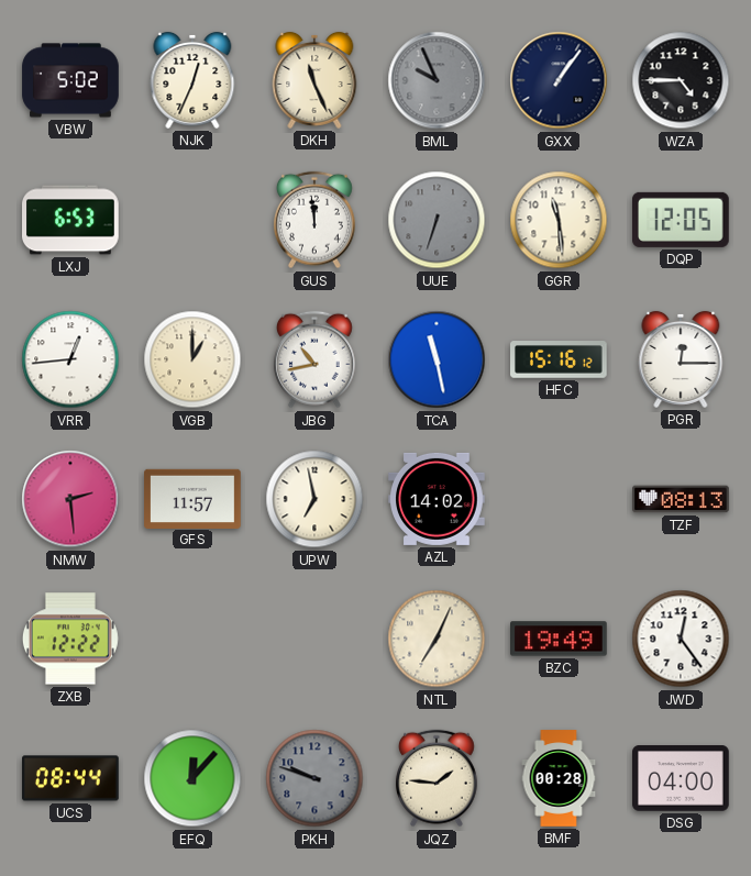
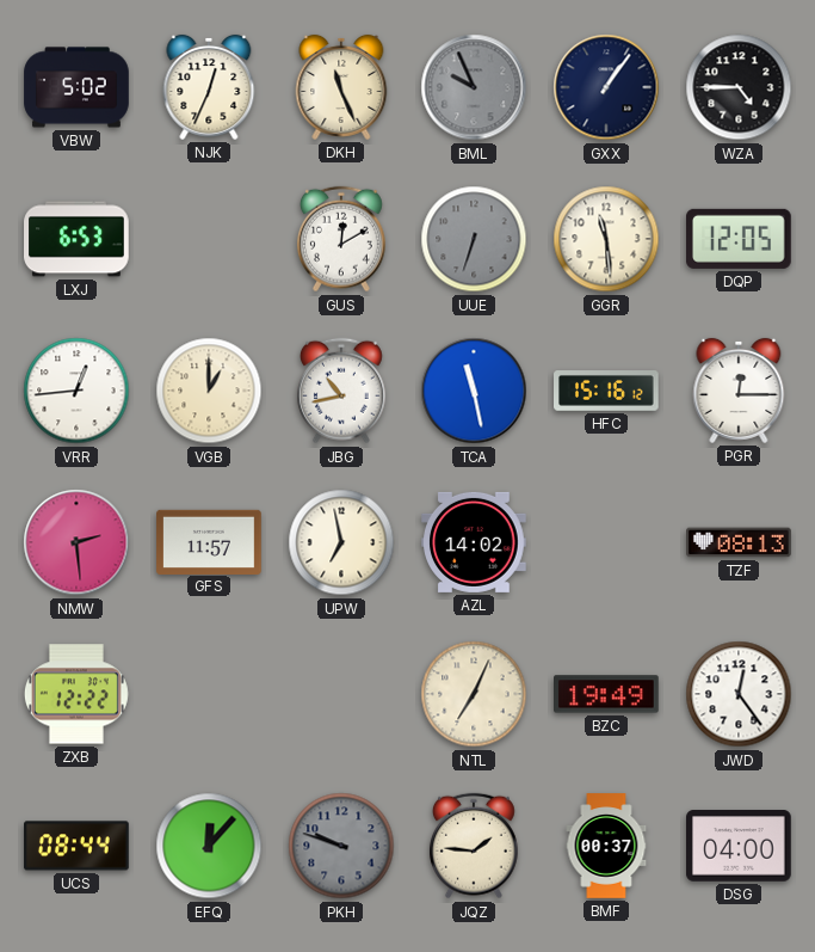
GUS: 11:59 -> 12:10 (341, 239)
BMF: 00:28 -> 00:37 (606, 846)
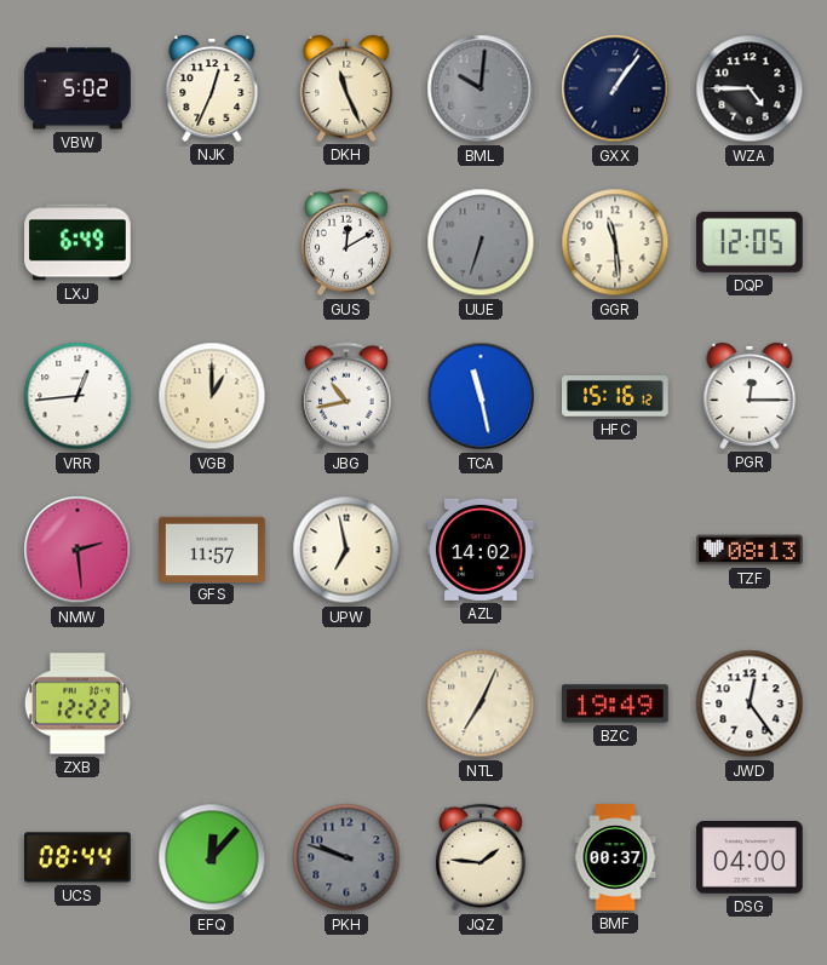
BML: 9:56 -> 10:01 (481, 88)
LXJ: 6:53 -> 6:49 (79, 242)
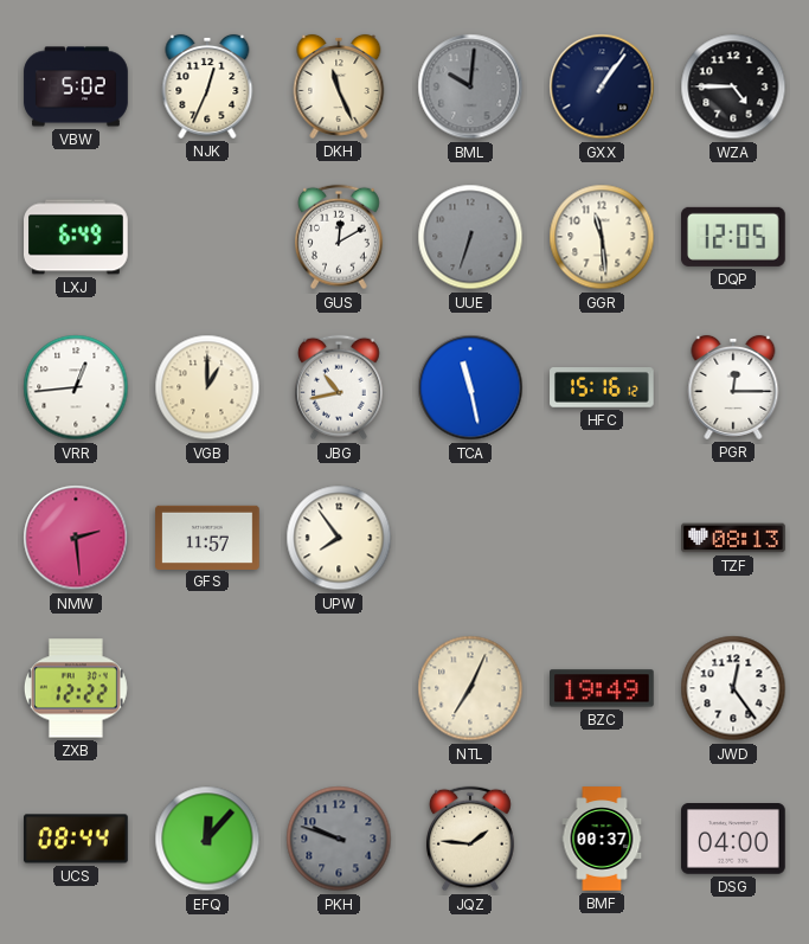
UPW: 6:58 -> 7:54 (339, 538)
AZL: 14:02 -> none (482, 550)
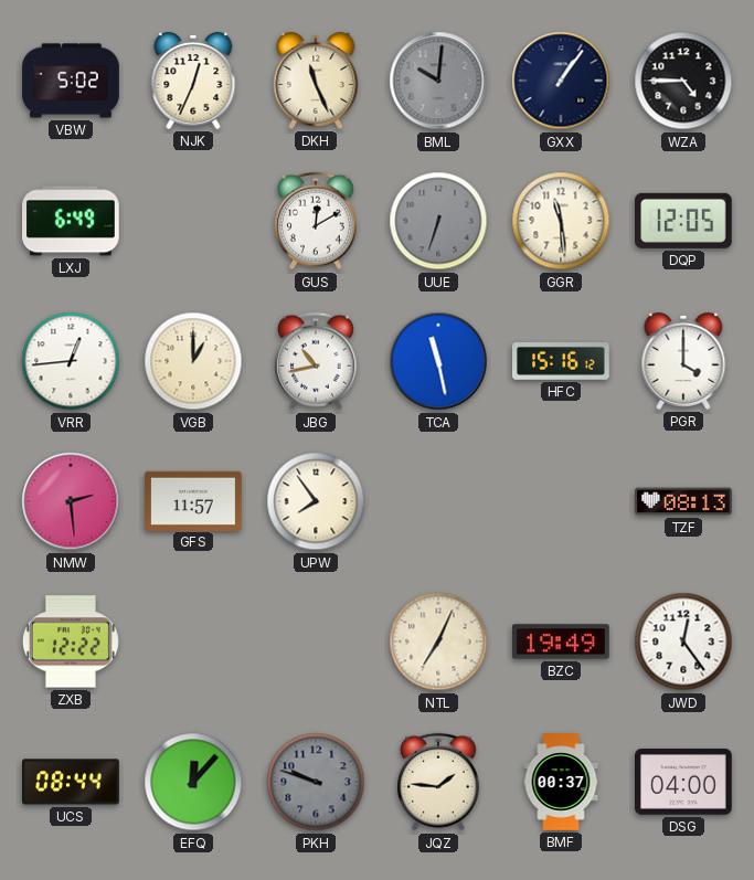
PGR: 12:15 -> 4:00 (683, 361)
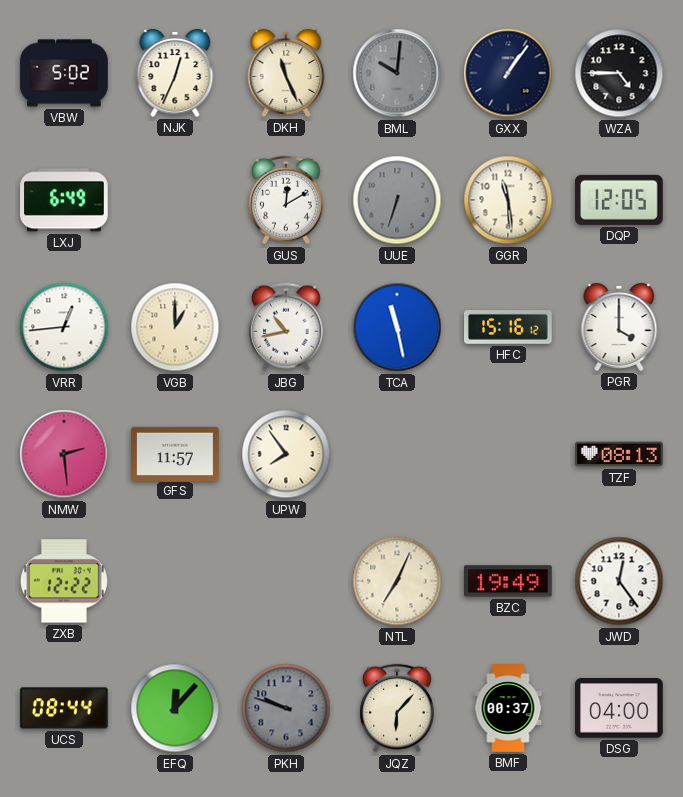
JQZ: 1:46 -> 6:07 (397, 708)
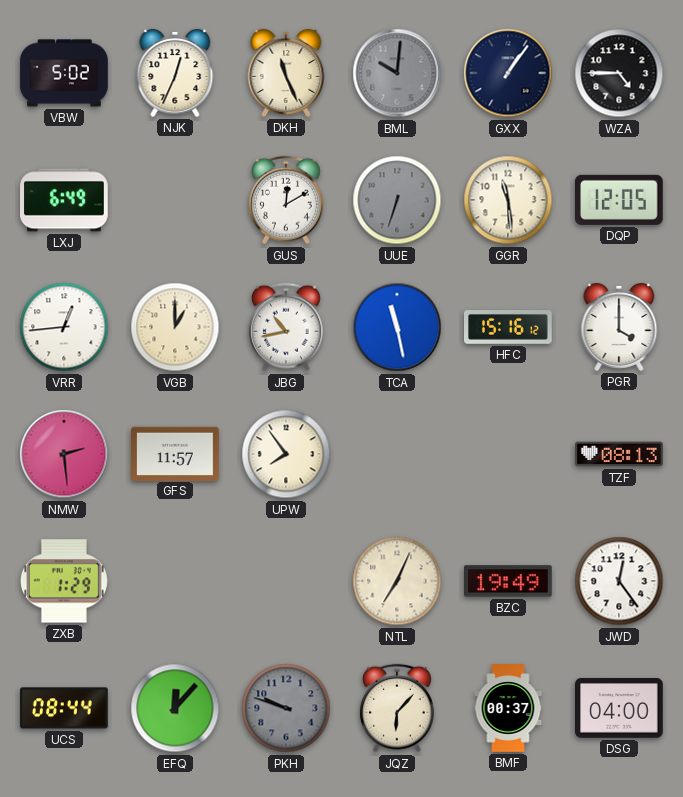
ZXB: 12:22 -> 1:29 (64, 581)
